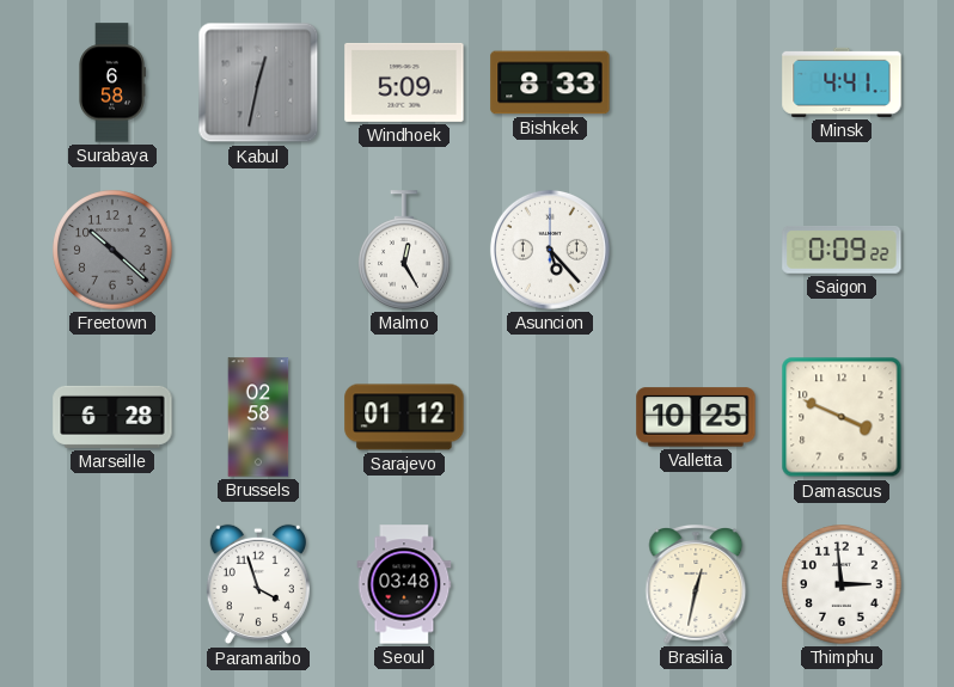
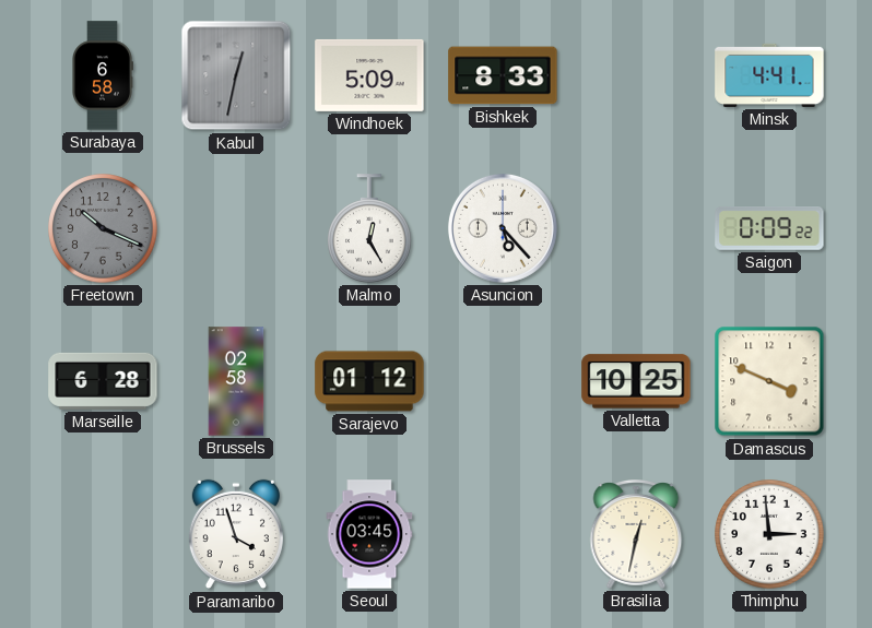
Freetown: 10:22 -> 10:19 (103, 228)
Seoul: 03:48 -> 03:45 (369, 534)
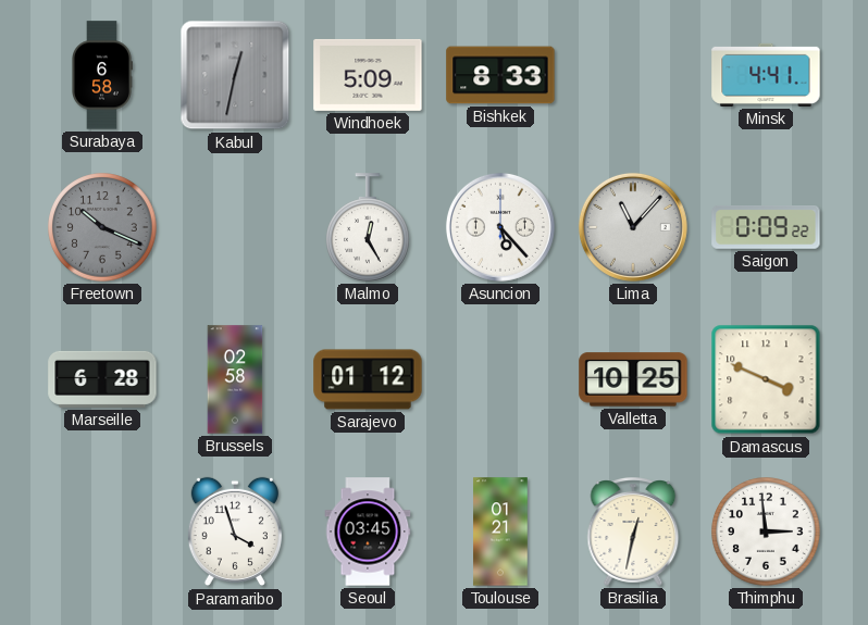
Lima: none -> 11:07 (633, 227)
Toulouse: none -> 01:21 (500, 532)
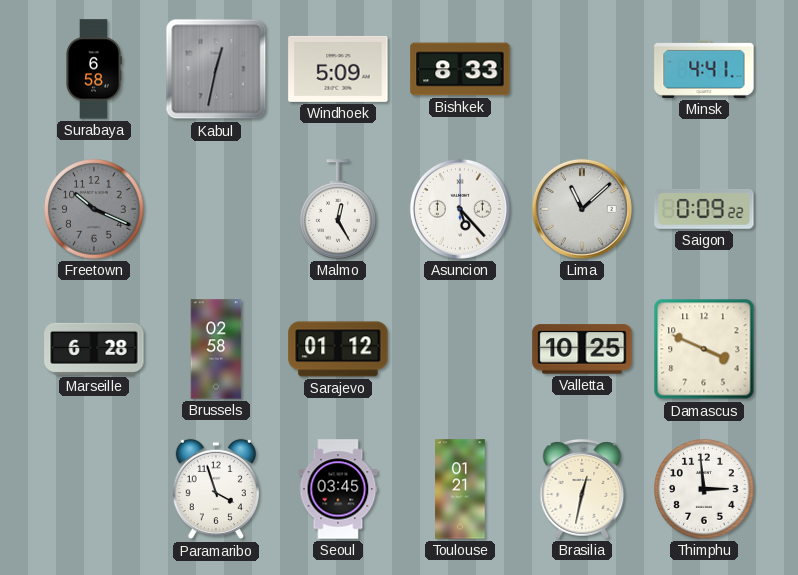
Lima: 11:07 -> 11:08 (582, 209)
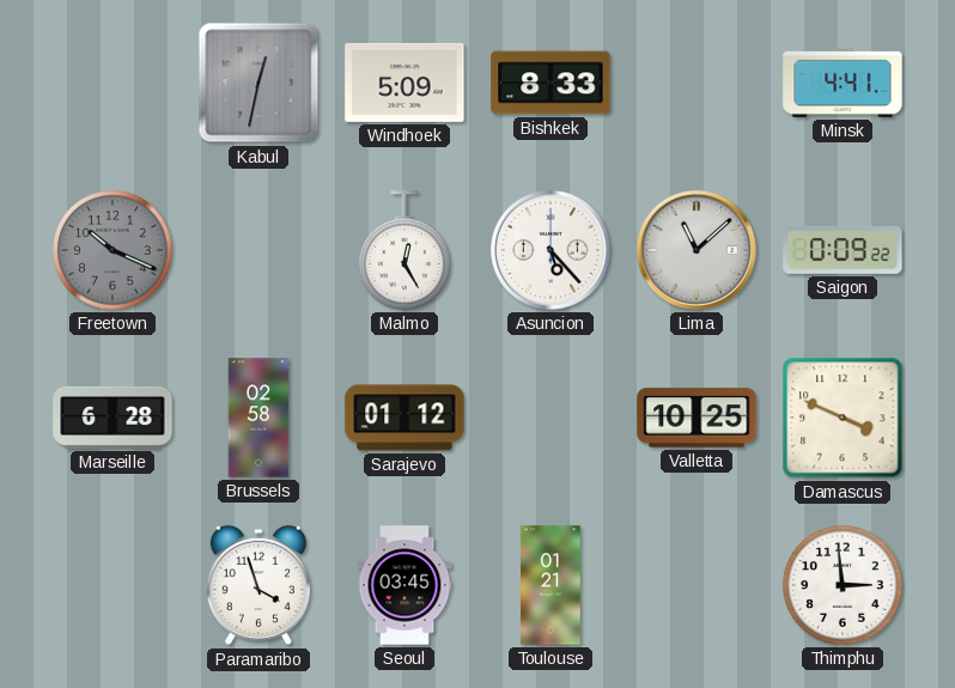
Surabaya: 6:58 -> none (94, 69)
Brasilia: 12:32 -> none (582, 490)
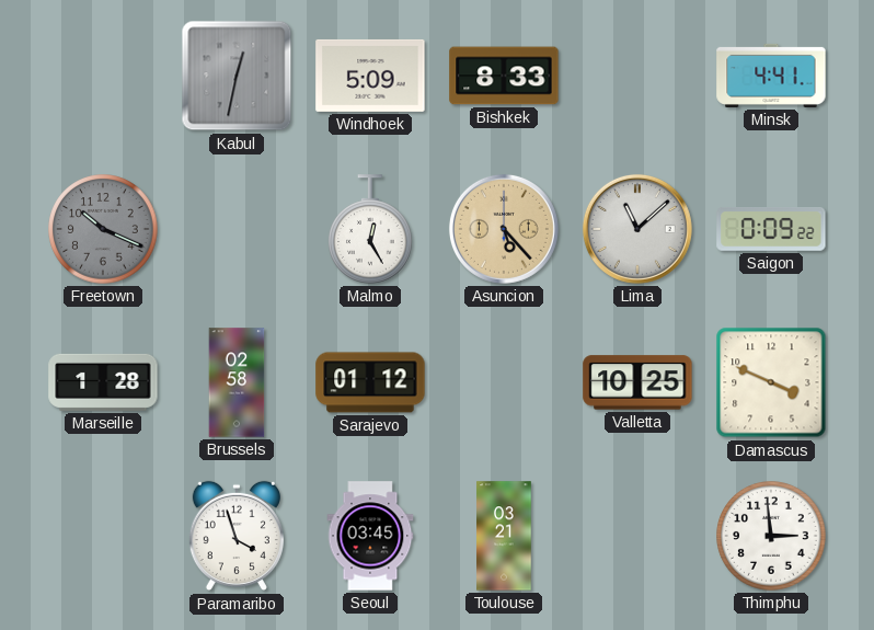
Asuncion dial: white -> champagne (504, 229)
Marseille: 6:28 -> 1:28 (103, 382)
Toulouse: 01:21 -> 03:21 (504, 536)
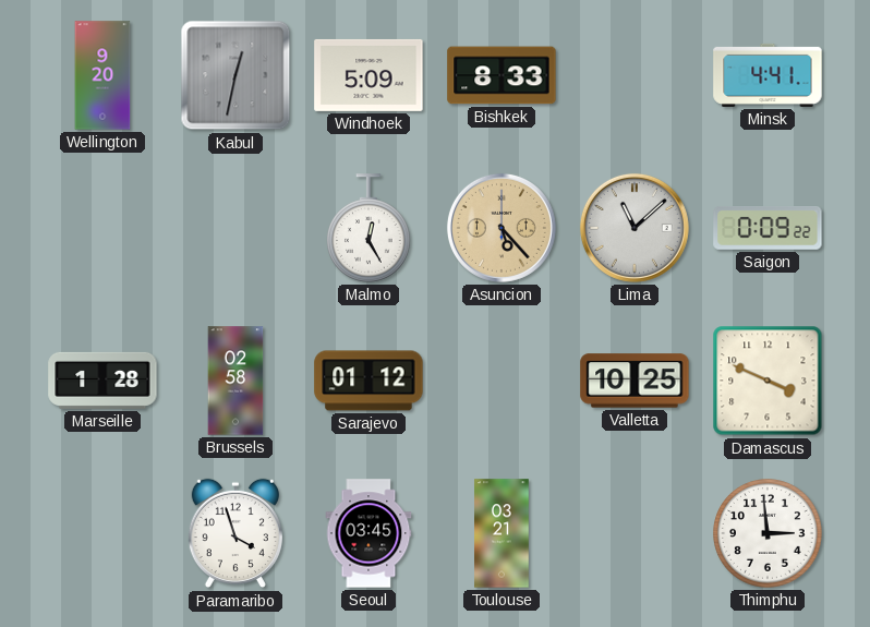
Wellington: none -> 9:20 (102, 75)
Freetown: 10:19 -> none (103, 229)
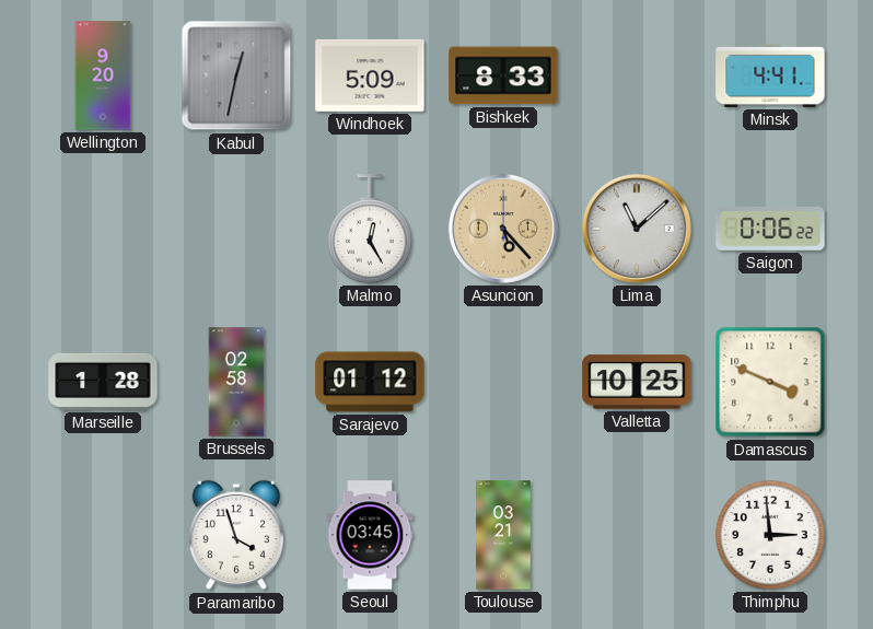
Saigon: 0:09 -> 0:06 (770, 230)
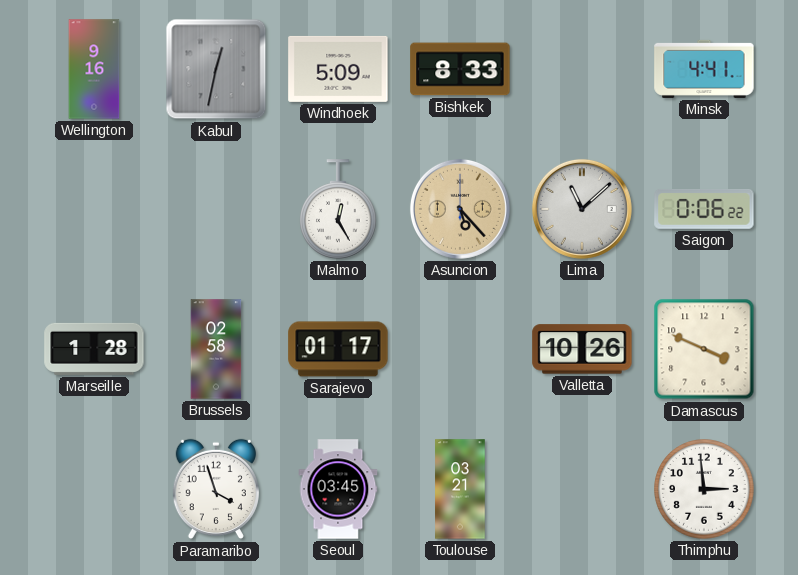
Wellington: 9:20 -> 9:16 (94, 69)
Sarajevo: 01:12 -> 01:17 (338, 349)
Valletta: 10:25 -> 10:26 (582, 349)
